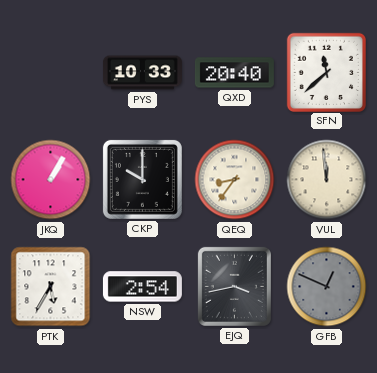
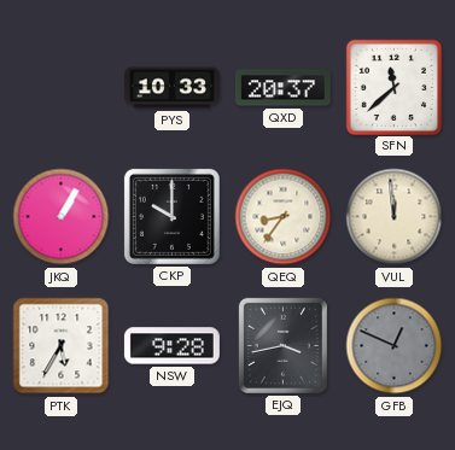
QXD: 20:40 -> 20:37 (282, 88)
NSW: 2:54 -> 9:28 (171, 346)
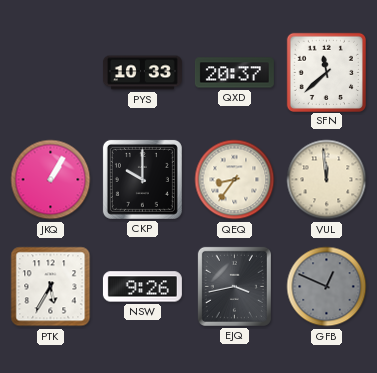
NSW: 9:28 -> 9:26 (142, 287)
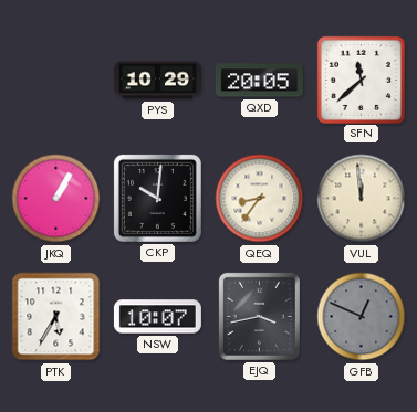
PYS: 10:33 -> 10:29 (157, 81)
QXD: 20:37 -> 20:05 (259, 81)
CKP: 10:00 -> 10:01 (157, 198)
NSW: 9:26 -> 10:07 (157, 317)
